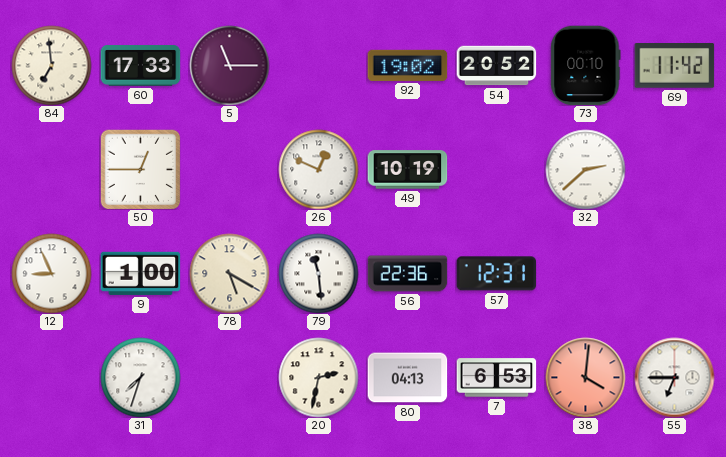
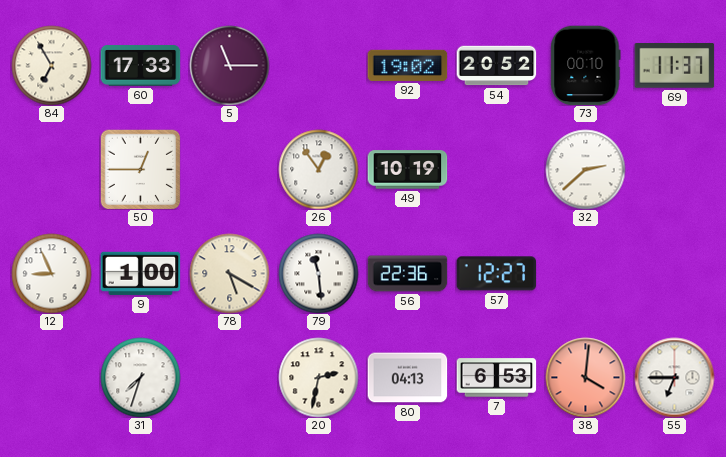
84: 6:59 -> 6:55 (51, 65)
69: 11:42 -> 11:37 (674, 66)
26: 12:49 -> 12:54 (318, 169)
57: 12:31 -> 12:27 (496, 274)
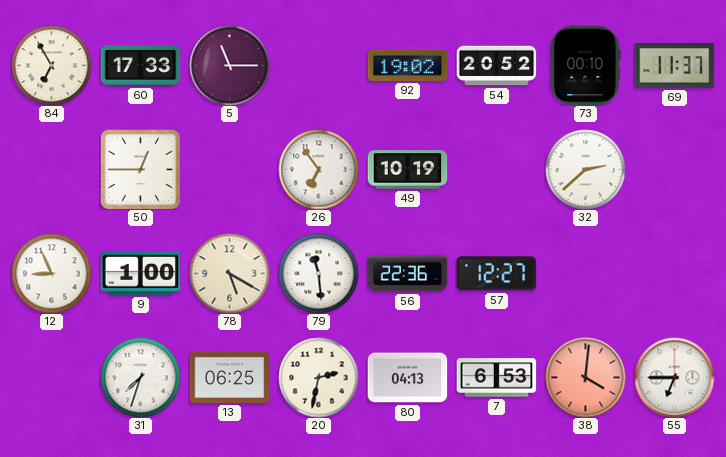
26: 12:54 -> 6:54 (318, 169)
13: none -> 06:25 (229, 377)
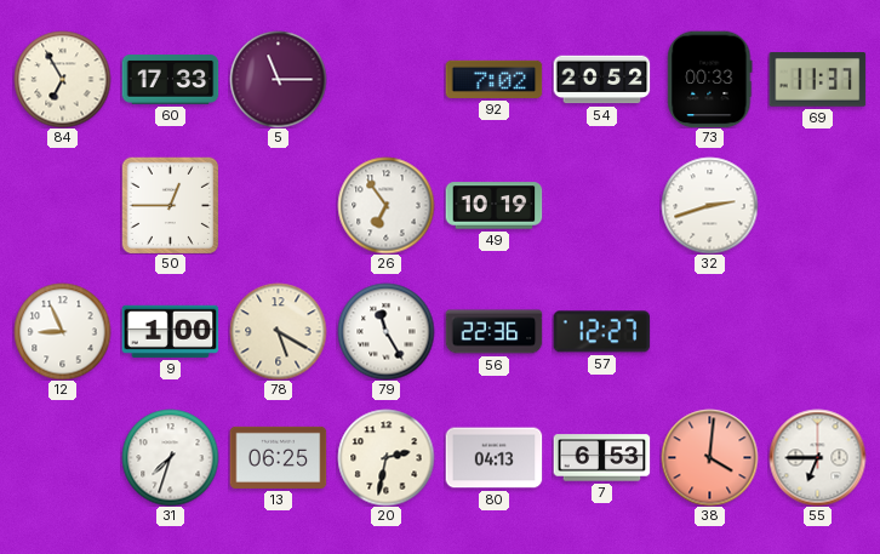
92: 19:02 -> 7:02 (493, 79)
73: 00:10 -> 00:33 (710, 79)
32: 2:38 -> 2:42 (709, 205)
79: 11:29 -> 11:25 (385, 331)
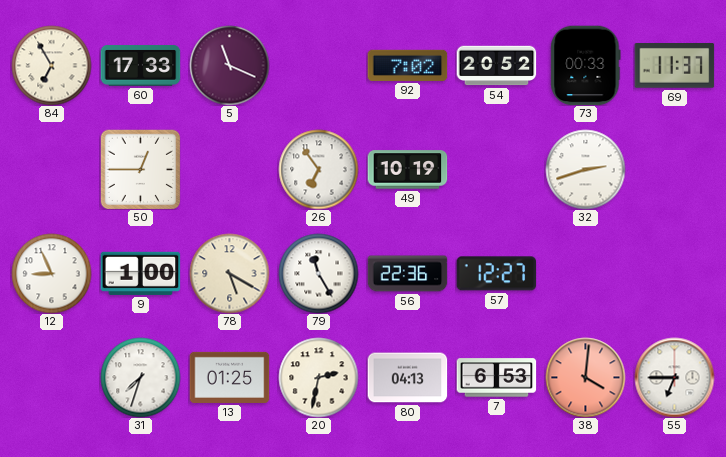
5: 11:15 -> 11:19 (229, 65)
13: 06:25 -> 01:25 (229, 377)
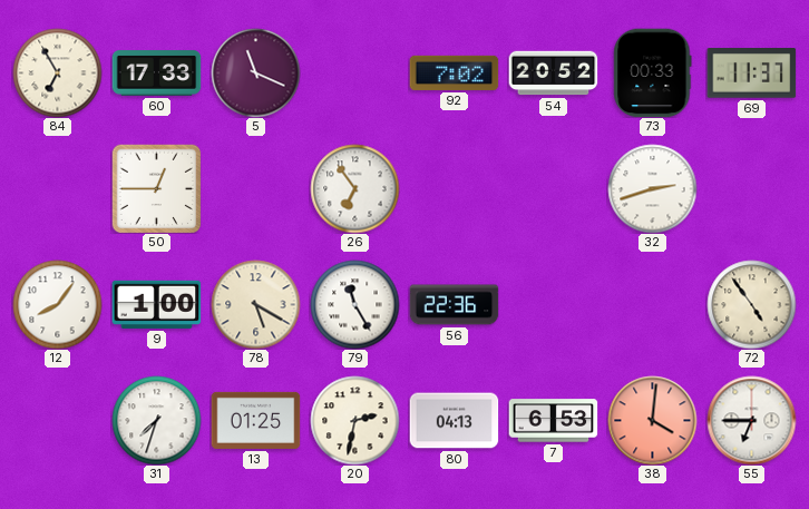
49: 10:19 -> none (407, 170)
12: 8:56 -> 8:06 (57, 304)
57: 12:27 -> none (496, 274)
72: none -> 4:54 (751, 304)
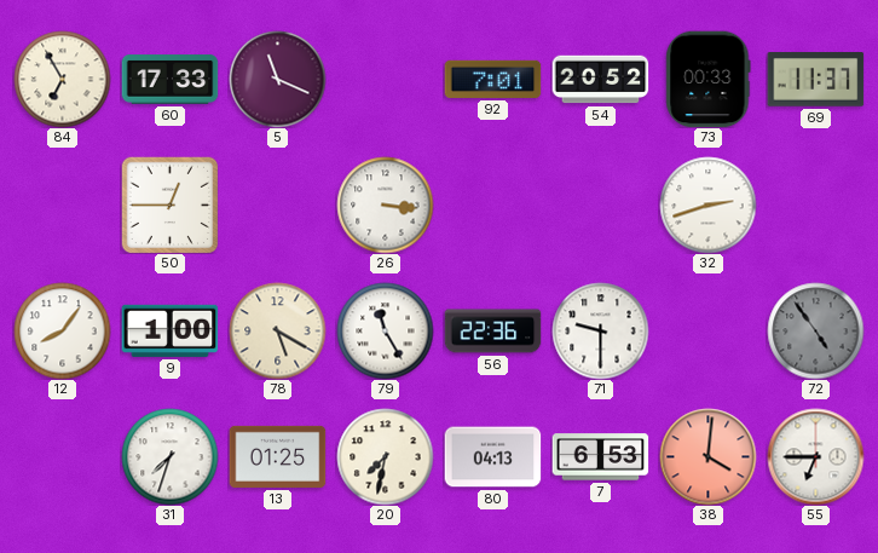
92: 7:02 -> 7:01 (492, 79)
26: 6:54 -> 3:16 (385, 205)
71: none -> 9:30 (600, 330)
72 dial: cream -> grey (815, 330)
20: 2:32 -> 7:32 (385, 456)
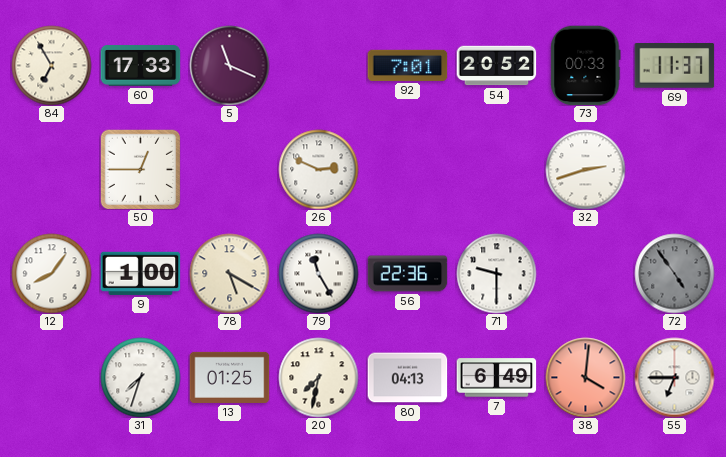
26: 3:16 -> 2:49 (318, 169)
7: 6:53 -> 6:49 (496, 378)
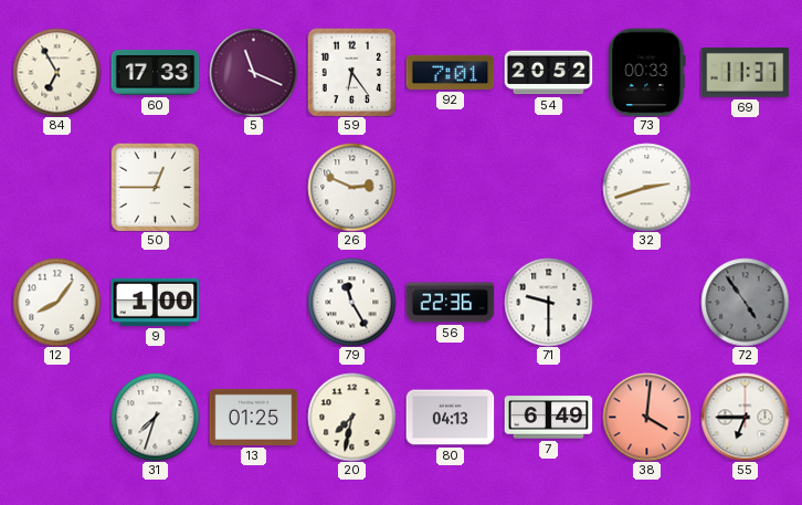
59: none -> 6:24 (351, 72)
78: 5:20 -> none (229, 273)
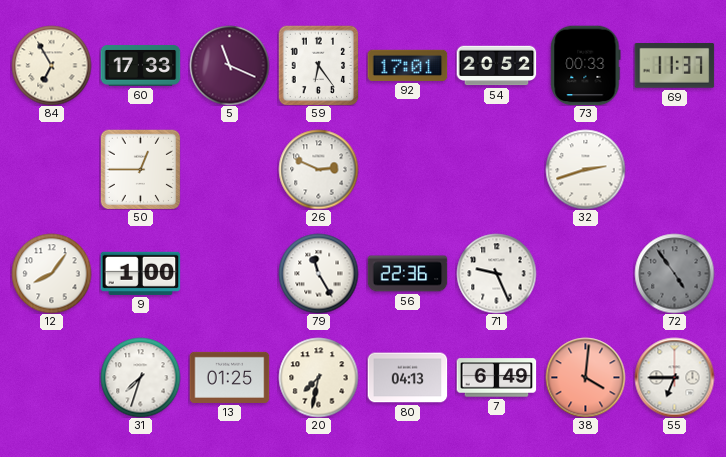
92: 7:01 -> 17:01 (407, 65)
71: 9:30 -> 9:26 (496, 273)
